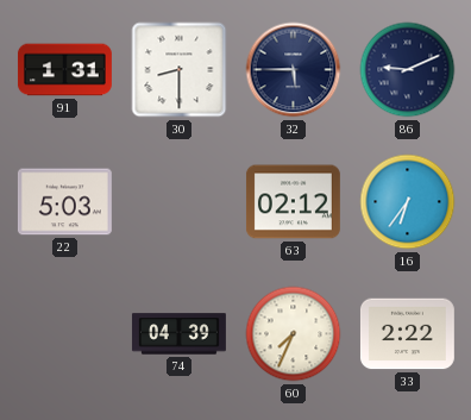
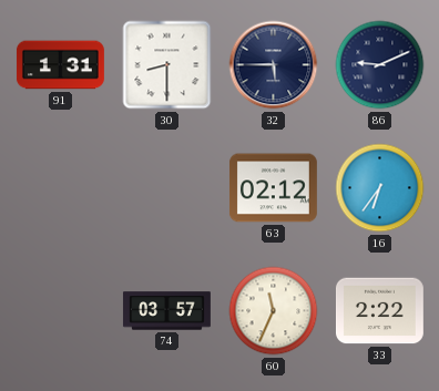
22: 5:03 -> none (64, 202)
74: 04:39 -> 03:57 (166, 311)
60: 7:34 -> 11:34 (274, 311)
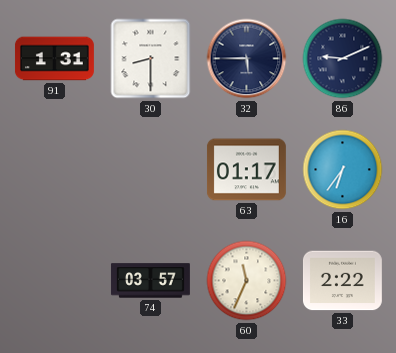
63: 02:12 -> 01:17 (246, 170)
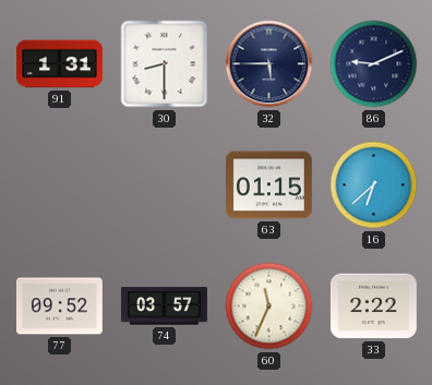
63: 01:17 -> 01:15 (268, 185)
16: 6:36 -> 6:38 (374, 185)
77: none -> 09:52 (59, 306)
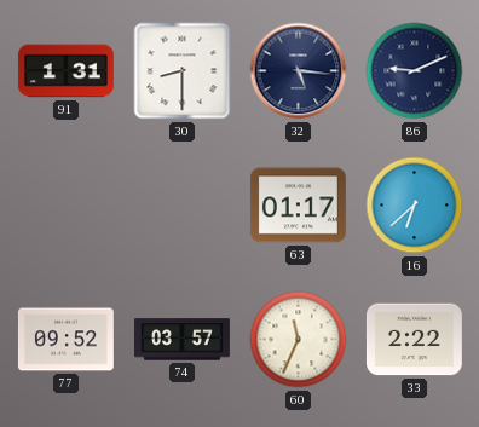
32: 5:45 -> 5:16 (299, 71)
63: 01:15 -> 01:17 (298, 206)
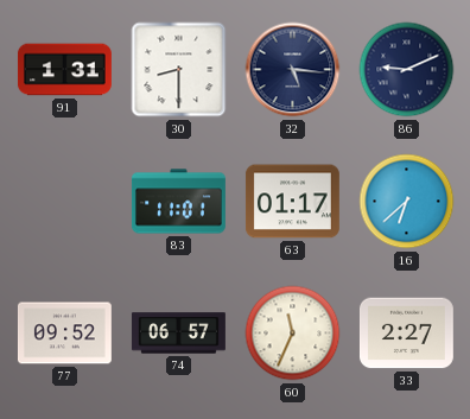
83: none -> 11:01 (178, 202)
74: 03:57 -> 06:57 (178, 334)
33: 2:22 -> 2:27 (406, 334)
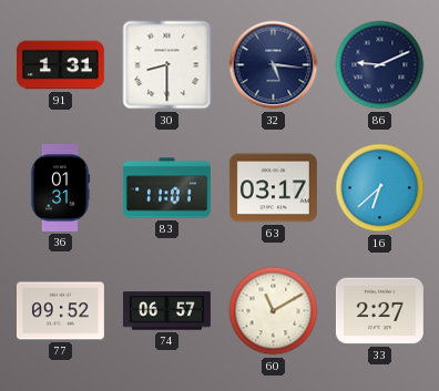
36: none -> 01:31 (60, 187)
63: 01:17 -> 03:17 (273, 188)
60: 11:34 -> 11:10 (274, 311)
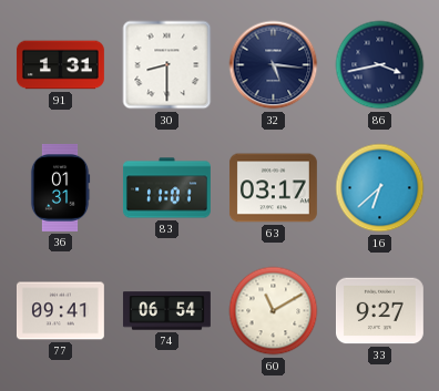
86: 9:11 -> 3:43 (380, 65)
77: 09:52 -> 09:41 (60, 311)
74: 06:57 -> 06:54 (166, 311)
33: 2:27 -> 9:27 (379, 311)
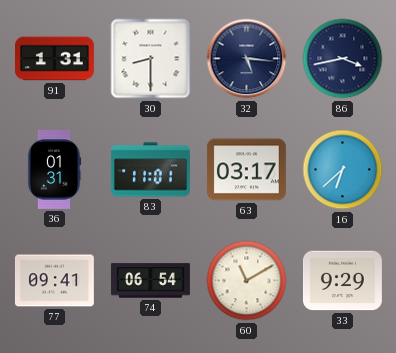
33: 9:27 -> 9:29 (342, 281)
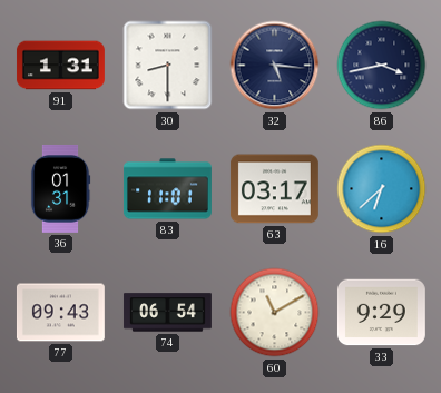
77: 09:41 -> 09:43 (60, 313)
